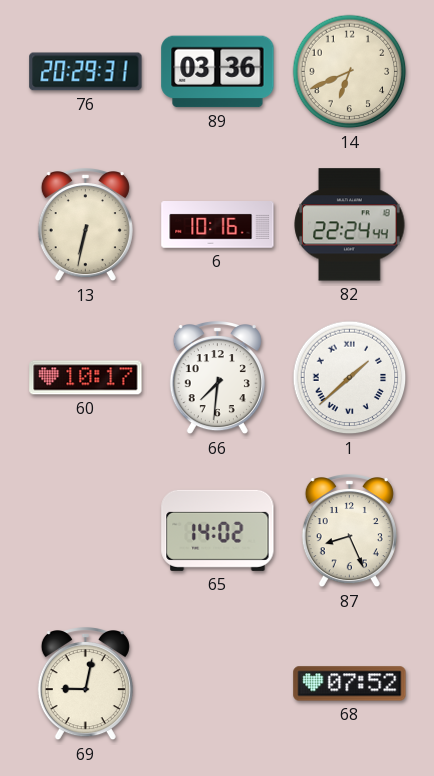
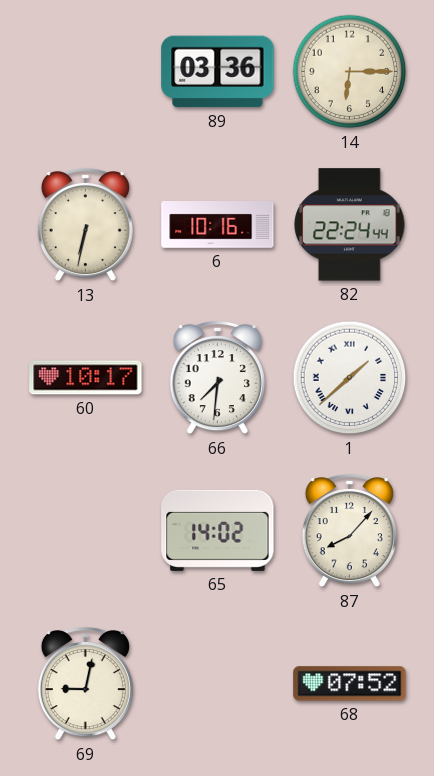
76: 20:29 -> none (86, 72)
14: 6:41 -> 6:15 (350, 72)
87: 8:26 -> 8:07 (349, 532)
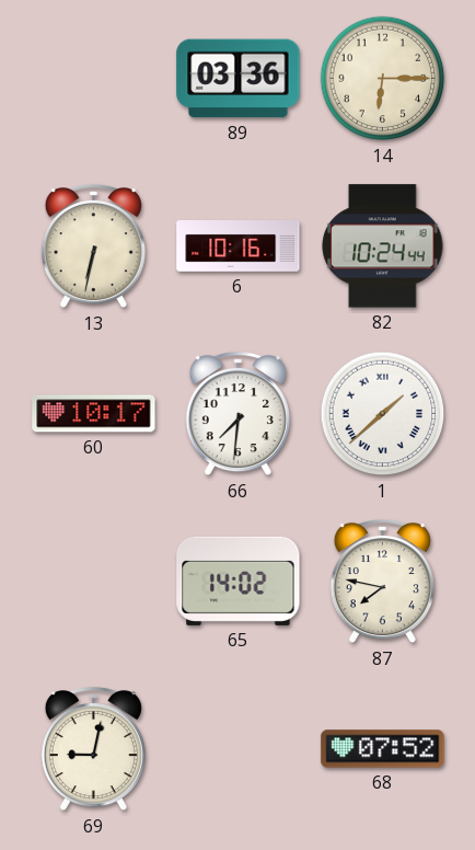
82: 22:24 -> 10:24 (383, 246)
87: 8:07 -> 7:47 (382, 583)
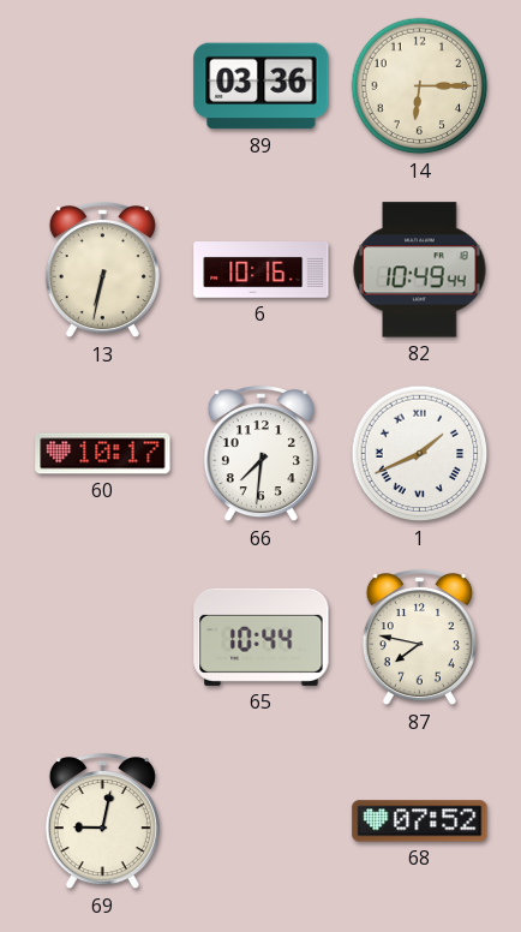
82: 10:24 -> 10:49 (420, 270)
1: 1:38 -> 1:41 (420, 454)
65: 14:02 -> 10:44 (262, 637)
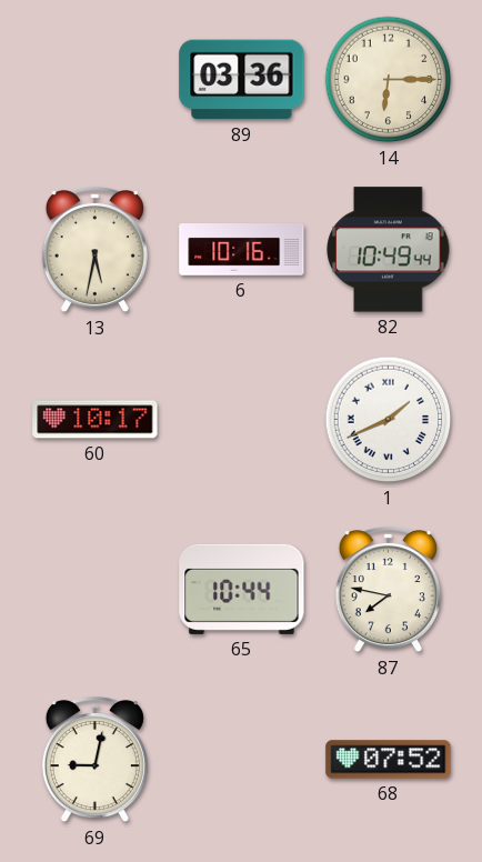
13: 6:32 -> 5:32 (94, 251)
66: 7:31 -> none (260, 455)
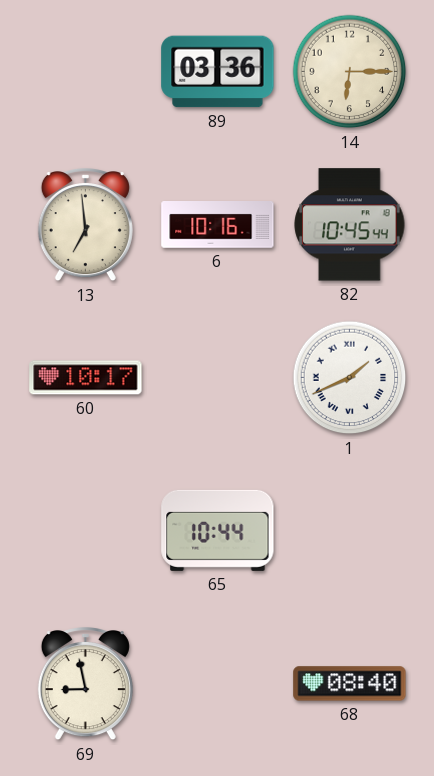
13: 5:32 -> 6:59 (85, 226)
82: 10:49 -> 10:45 (350, 225)
87: 7:47 -> none (388, 591)
69: 9:02 -> 8:58 (85, 685)
68: 07:52 -> 08:40 (350, 684)
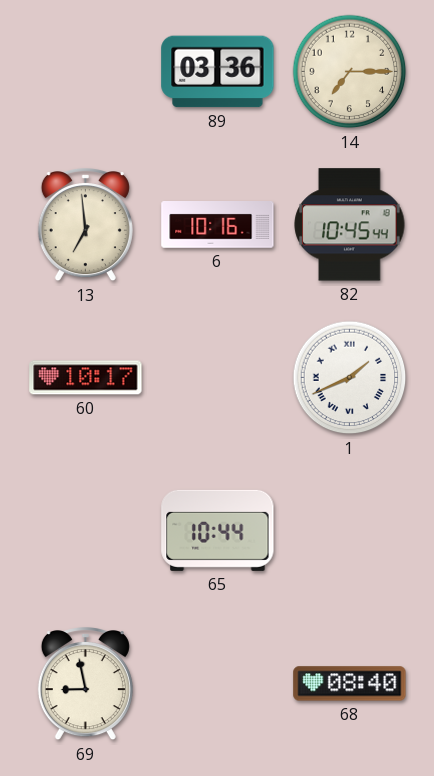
14: 6:15 -> 7:15 (350, 72)
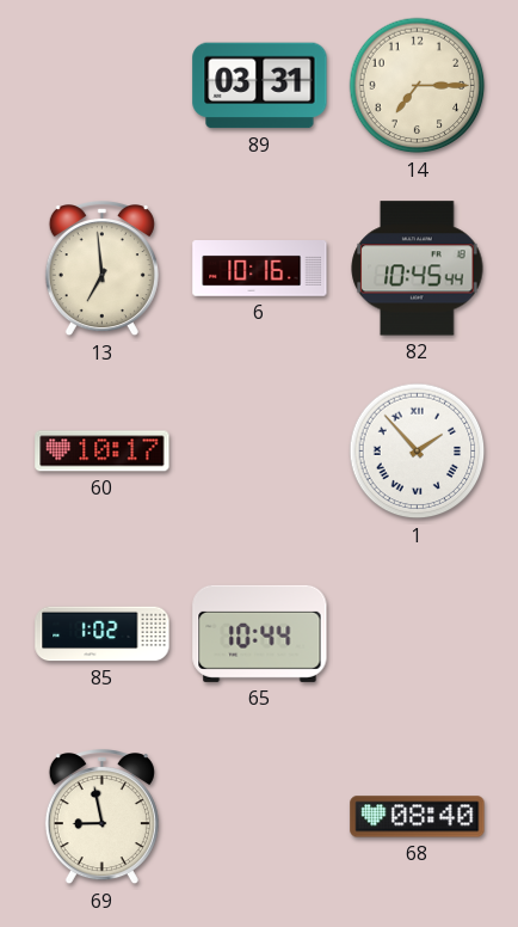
89: 03:36 -> 03:31 (260, 86)
1: 1:41 -> 1:53 (418, 452)
85: none -> 1:02 (103, 634)
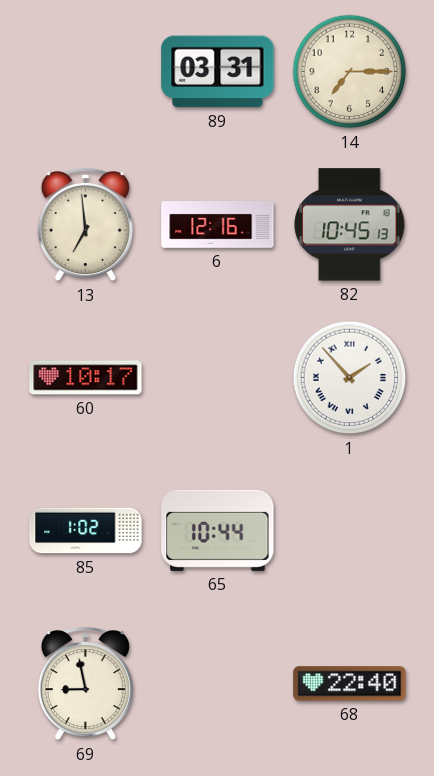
6: 10:16 -> 12:16 (218, 225)
82: 10:45:44 -> 10:45:13 (350, 225)
68: 08:40 -> 22:40 (350, 684)
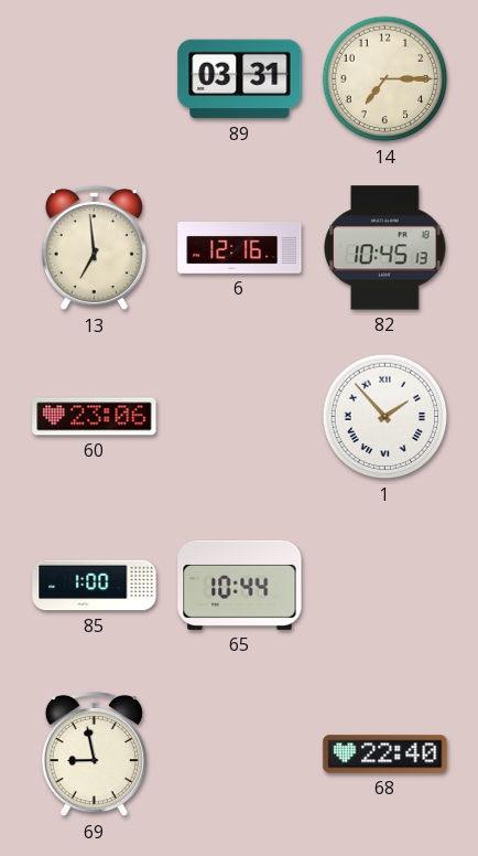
60: 10:17 -> 23:06 (95, 417)
85: 1:02 -> 1:00 (95, 586)
